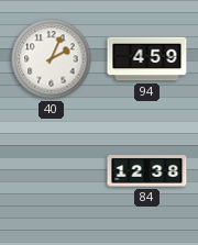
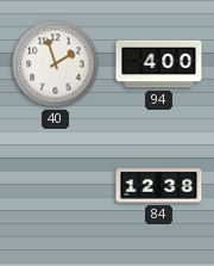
40: 2:04 -> 1:57 (56, 64)
94: 4:59 -> 4:00 (159, 64)
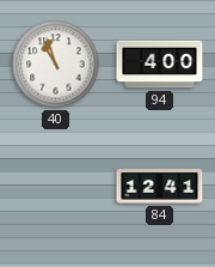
40: 1:57 -> 10:57 (56, 65)
84: 12:38 -> 12:41 (160, 187)
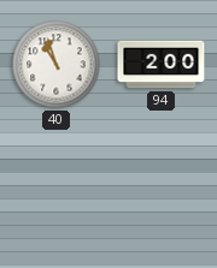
94: 4:00 -> 2:00 (162, 65)
84: 12:41 -> none (160, 187)
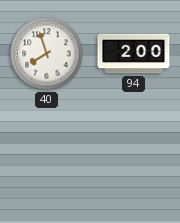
40: 10:57 -> 7:57 (47, 54)
